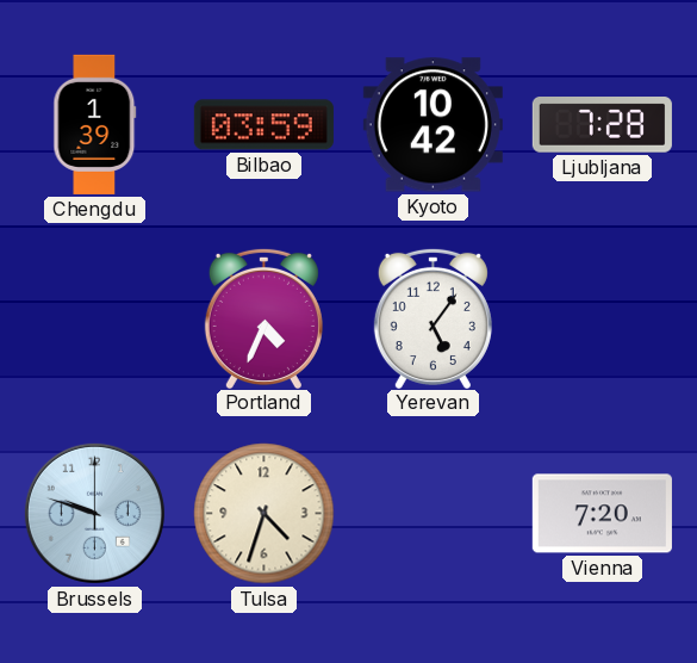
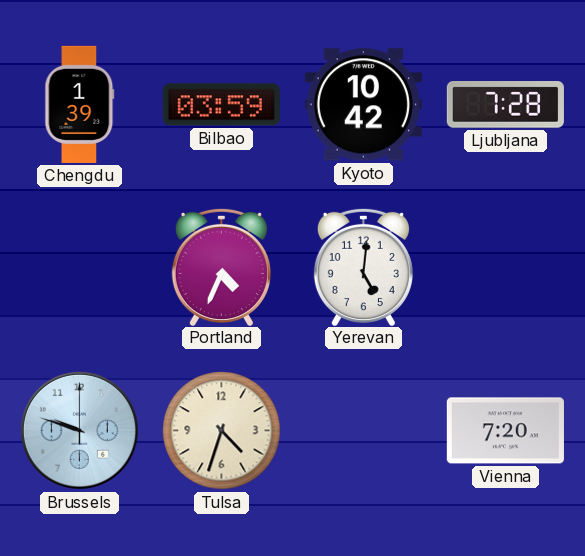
Yerevan: 5:06 -> 5:01 (363, 266)
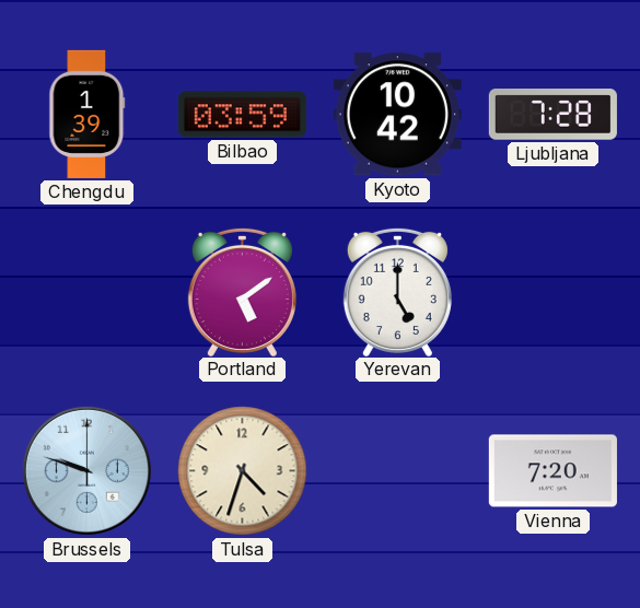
Portland: 4:34 -> 5:09 (242, 291)
Yerevan: 5:01 -> 5:00 (397, 291)
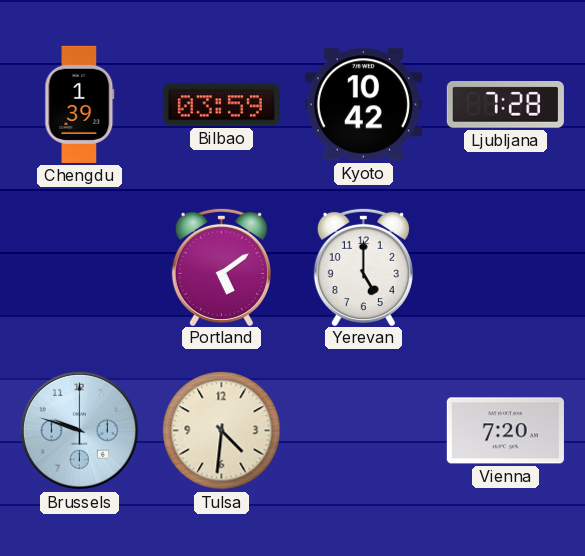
Tulsa: 4:33 -> 4:31 (222, 431)
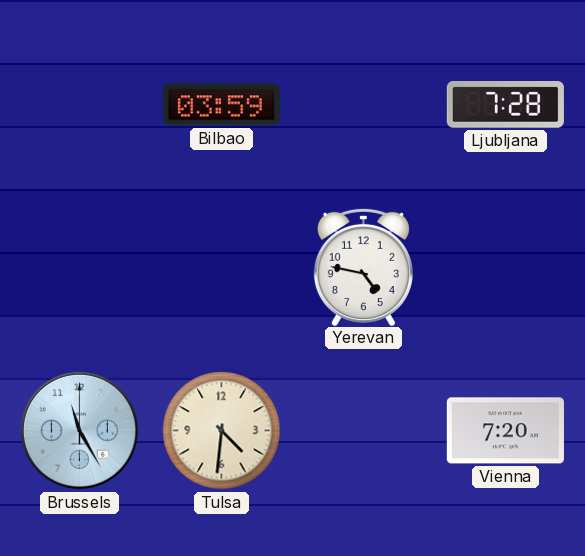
Chengdu: 1:39 -> none (80, 104)
Kyoto: 10:42 -> none (363, 105)
Portland: 5:09 -> none (221, 266)
Yerevan: 5:00 -> 4:47 (363, 266)
Brussels: 9:48 -> 11:25 (79, 430)
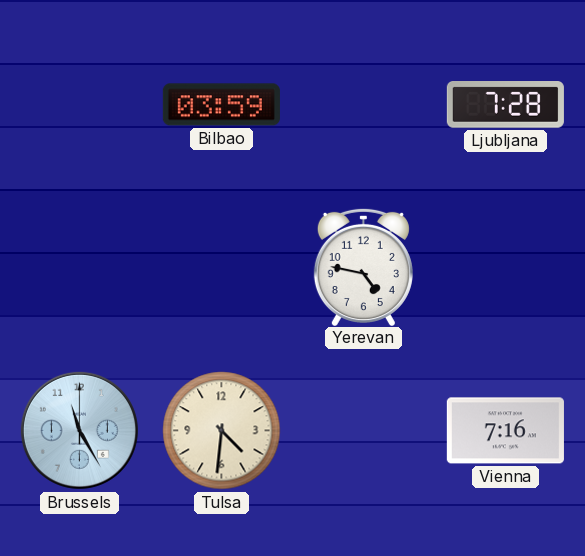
Vienna: 7:20 -> 7:16 (505, 431)
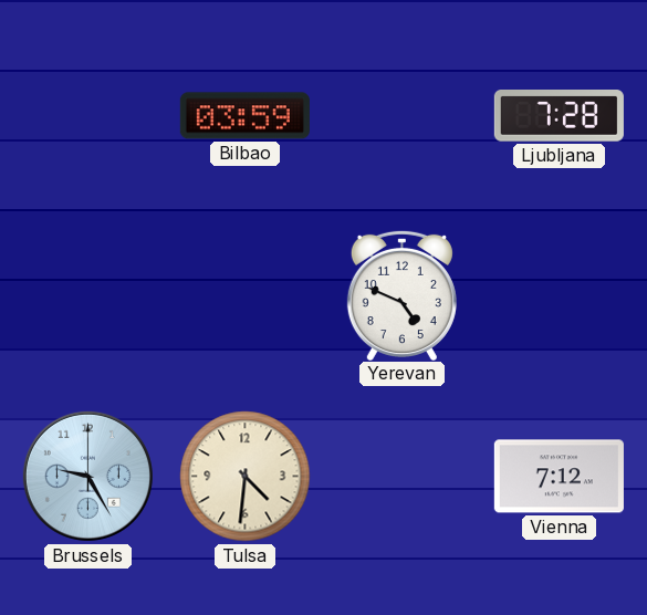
Yerevan: 4:47 -> 4:49 (401, 294)
Brussels: 11:25 -> 9:25 (87, 476)
Vienna: 7:16 -> 7:12 (559, 477)
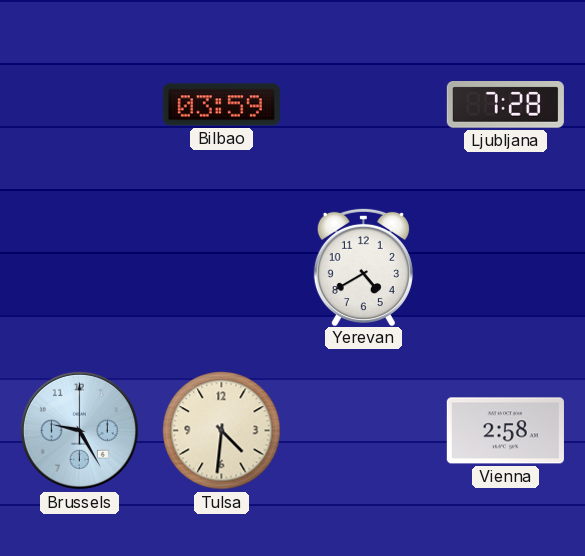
Yerevan: 4:49 -> 4:40 (363, 266)
Vienna: 7:12 -> 2:58 (505, 431)
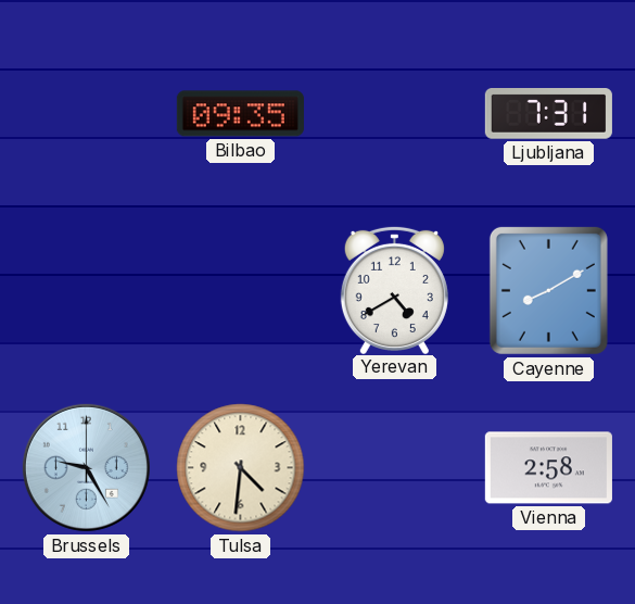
Bilbao: 03:59 -> 09:35 (240, 114)
Ljubljana: 7:28 -> 7:31 (548, 114)
Cayenne: none -> 8:10 (548, 290)
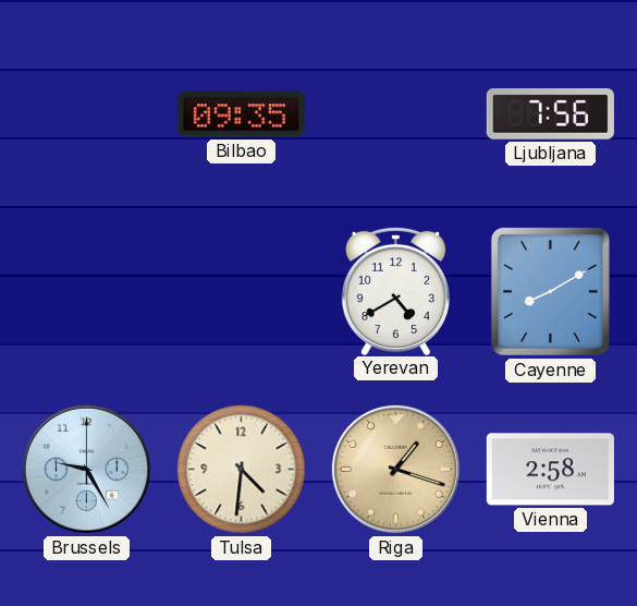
Ljubljana: 7:31 -> 7:56 (550, 114)
Riga: none -> 1:18 (395, 469)
